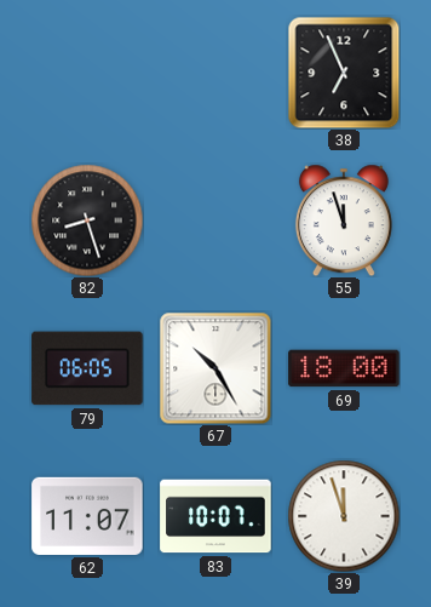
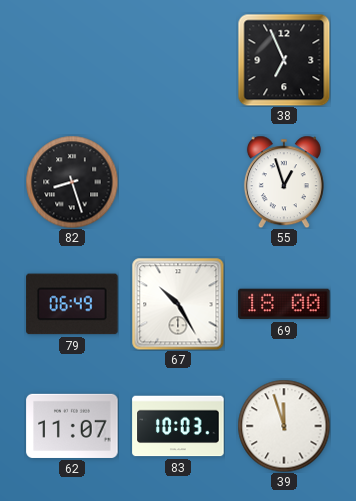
55: 11:57 -> 12:57 (284, 182)
79: 06:05 -> 06:49 (72, 304)
83: 10:07 -> 10:03 (178, 426)
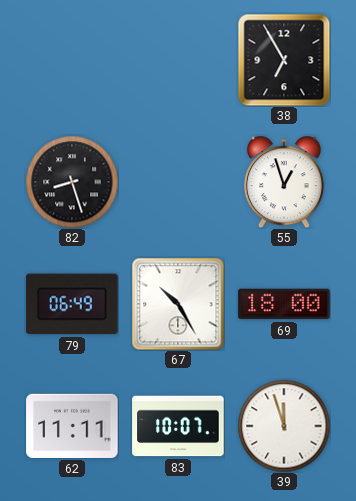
38: 6:56 -> 6:55 (284, 60)
62: 11:07 -> 11:11 (72, 426)
83: 10:03 -> 10:07 (178, 426)
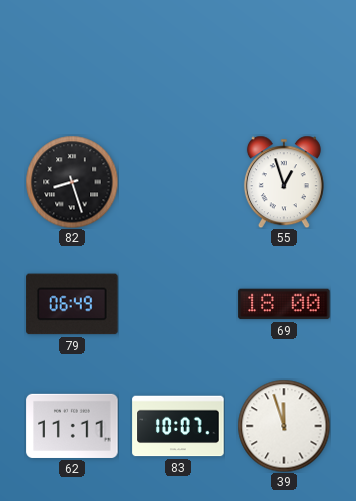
38: 6:55 -> none (284, 60)
67: 10:25 -> none (178, 304)
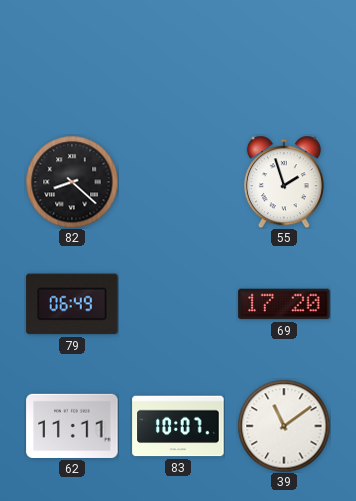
82: 8:27 -> 8:22 (72, 182)
55: 12:57 -> 1:57 (284, 182)
69: 18:00 -> 17:20 (284, 304)
39: 11:57 -> 11:09 (284, 426)
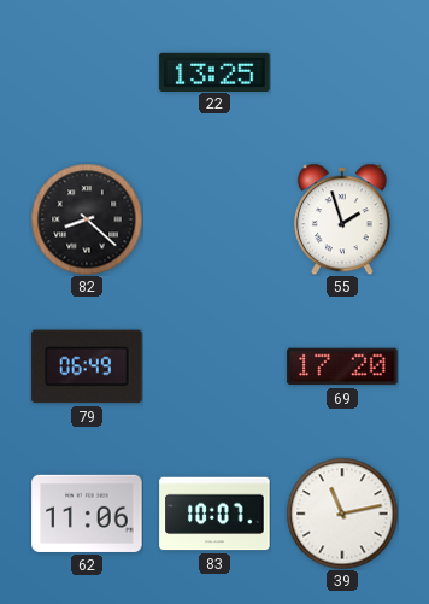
22: none -> 13:25 (214, 71)
62: 11:11 -> 11:06 (87, 514)
39: 11:09 -> 11:13 (342, 514)
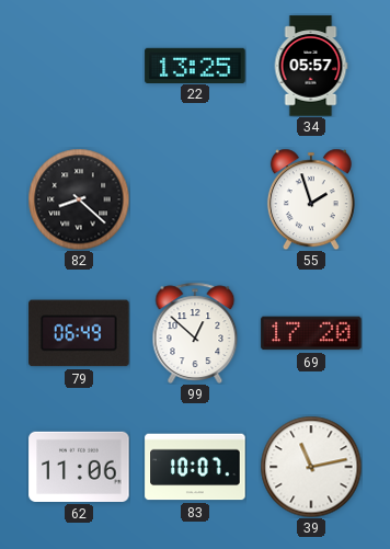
34: none -> 05:57 (311, 66)
99: none -> 12:52 (195, 333)
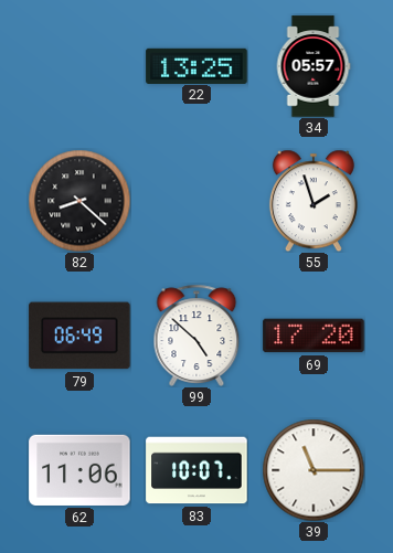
99: 12:52 -> 4:52 (197, 336)
39: 11:13 -> 11:15 (314, 470)
